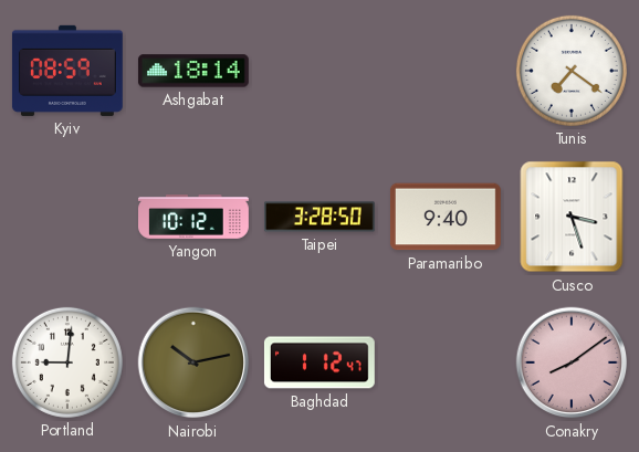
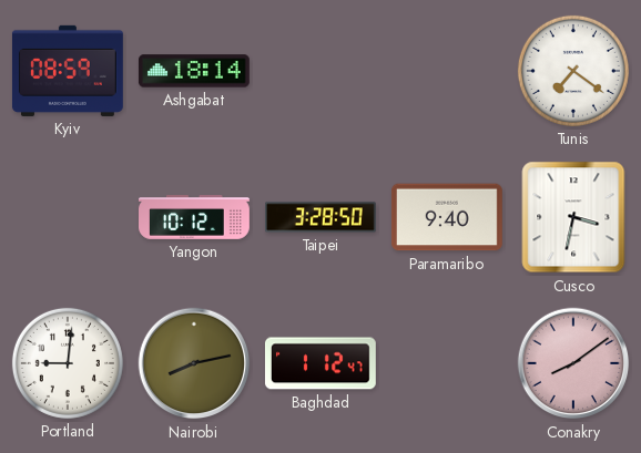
Cusco: 3:27 -> 3:32 (573, 217)
Nairobi: 10:13 -> 8:13 (194, 363)
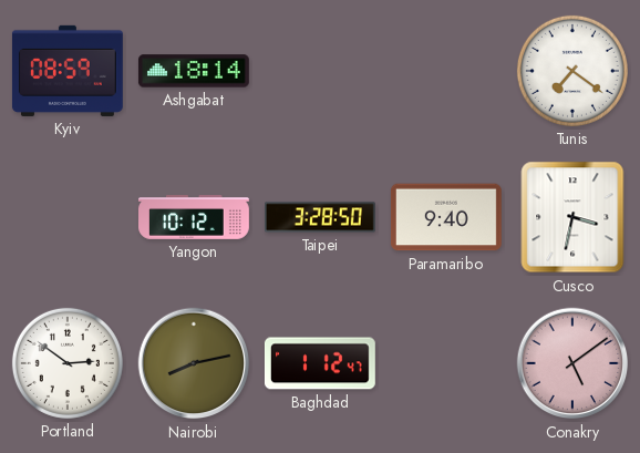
Portland: 9:01 -> 2:51 (68, 363)
Conakry: 8:09 -> 5:09 (572, 363)
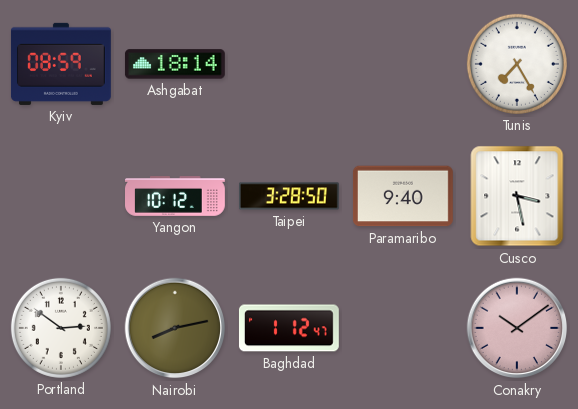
Tunis: 7:21 -> 7:25 (517, 64)
Cusco: 3:32 -> 3:28 (517, 196)
Conakry: 5:09 -> 10:09 (517, 328)
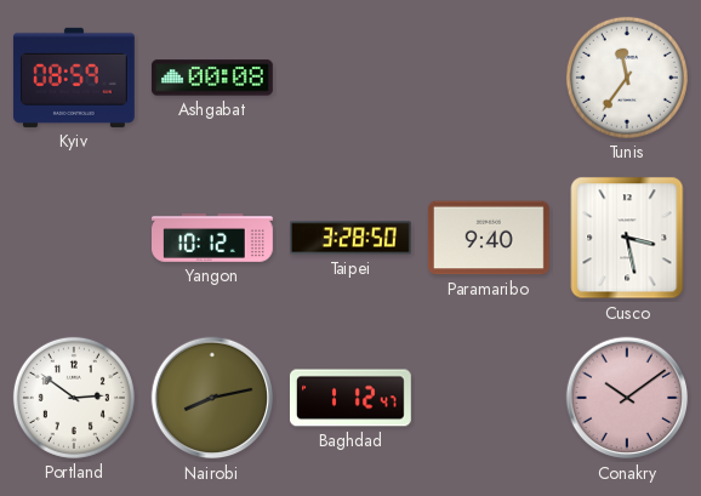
Ashgabat: 18:14 -> 00:08 (212, 78)
Tunis: 7:25 -> 11:36 (627, 78)
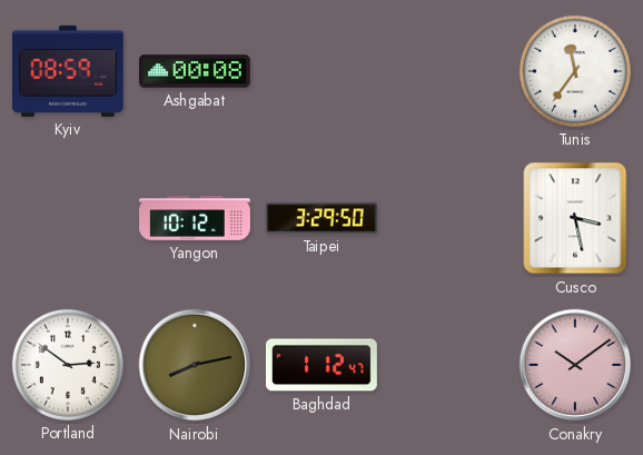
Taipei: 3:28 -> 3:29 (323, 218)
Paramaribo: 9:40 -> none (489, 238)
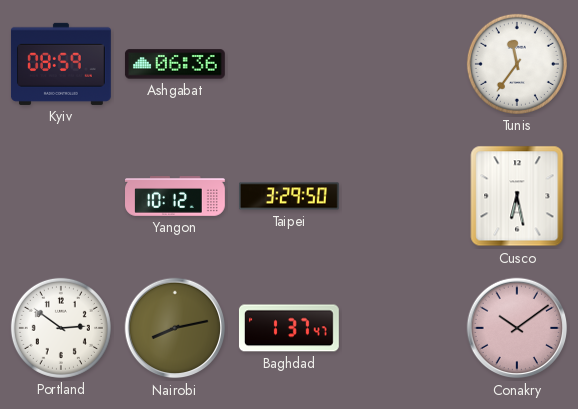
Ashgabat: 00:08 -> 06:36 (175, 64)
Cusco: 3:28 -> 6:28 (517, 196)
Baghdad: 1:12 -> 1:37 (289, 328)
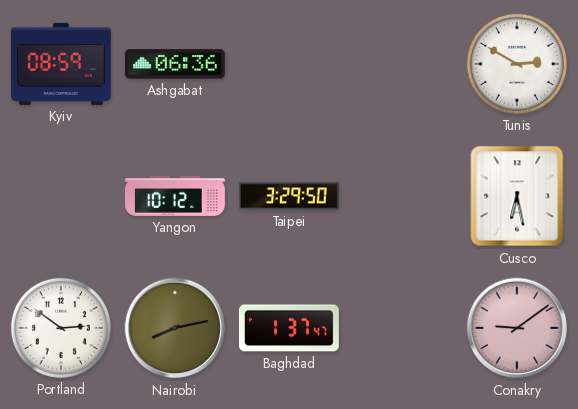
Tunis: 11:36 -> 2:50 (517, 64)
Conakry: 10:09 -> 9:09 (517, 328)
